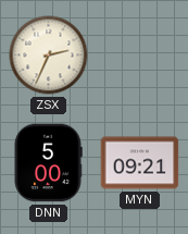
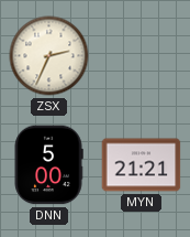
MYN: 09:21 -> 21:21 (142, 165)
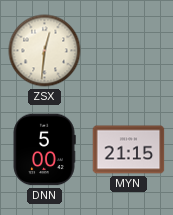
ZSX: 2:34 -> 12:31 (45, 51)
MYN: 21:21 -> 21:15 (129, 150)
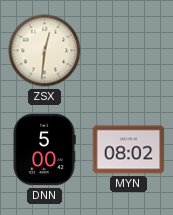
MYN: 21:15 -> 08:02 (129, 150)
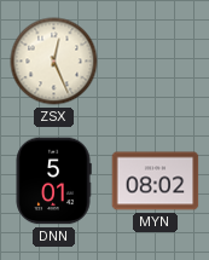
ZSX: 12:31 -> 12:26 (54, 62)
DNN: 5:00 -> 5:01 (53, 181)
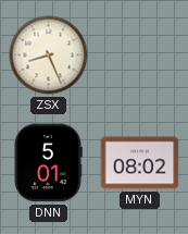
ZSX: 12:26 -> 8:26 (49, 56)
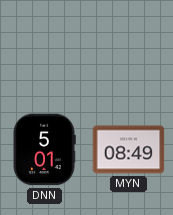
ZSX: 8:26 -> none (49, 56)
MYN: 08:02 -> 08:49 (129, 150)
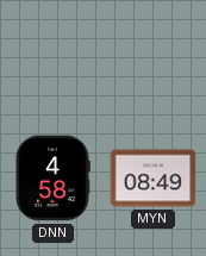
DNN: 5:01 -> 4:58 (52, 179)
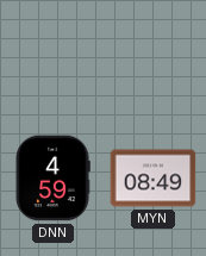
DNN: 4:58 -> 4:59 (52, 179)
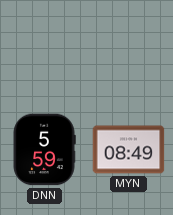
DNN: 4:59 -> 5:59 (44, 150)
